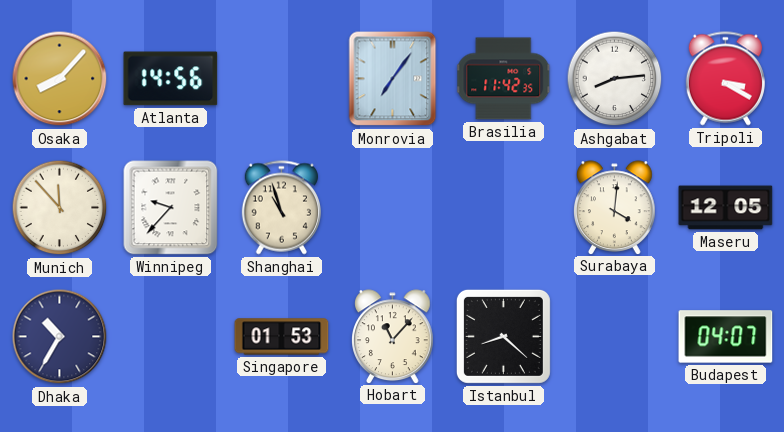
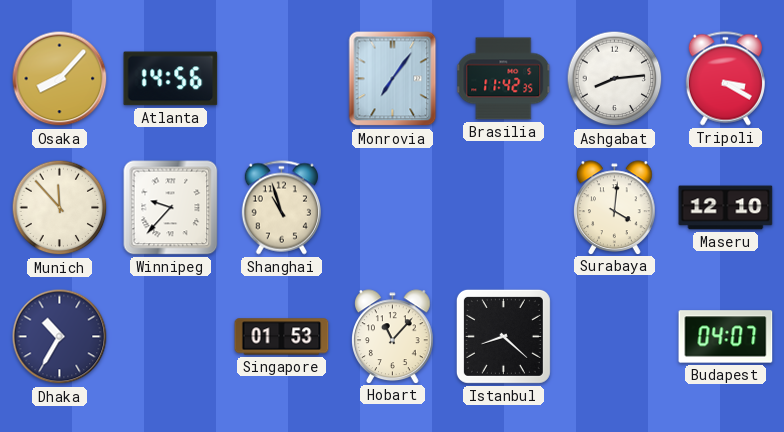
Maseru: 12:05 -> 12:10 (726, 208)
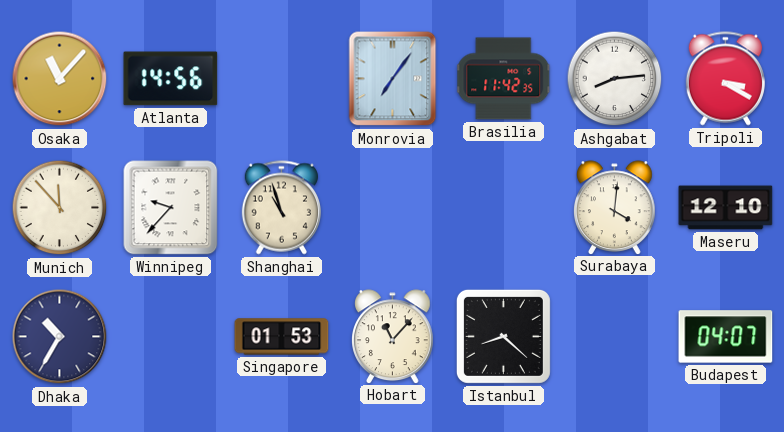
Osaka: 8:07 -> 11:07 (60, 79)
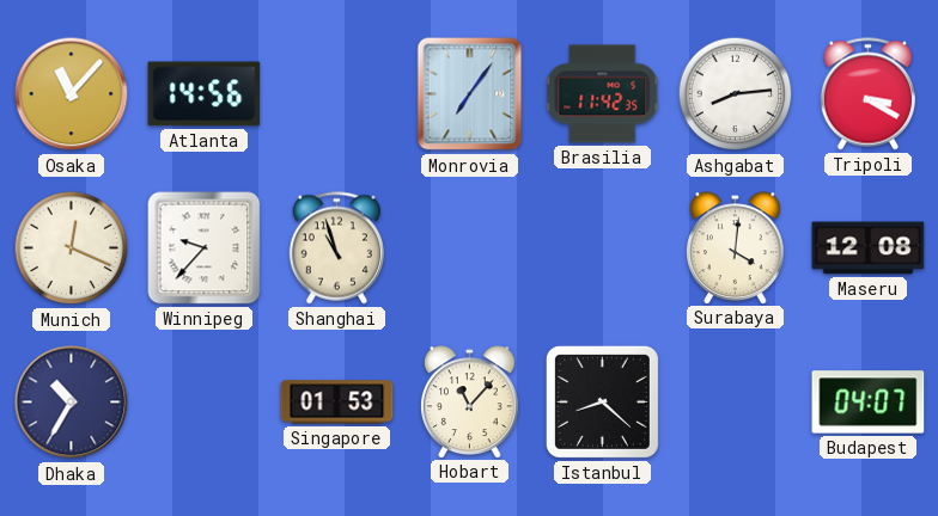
Munich: 11:53 -> 12:19 (72, 248)
Maseru: 12:10 -> 12:08 (869, 248)
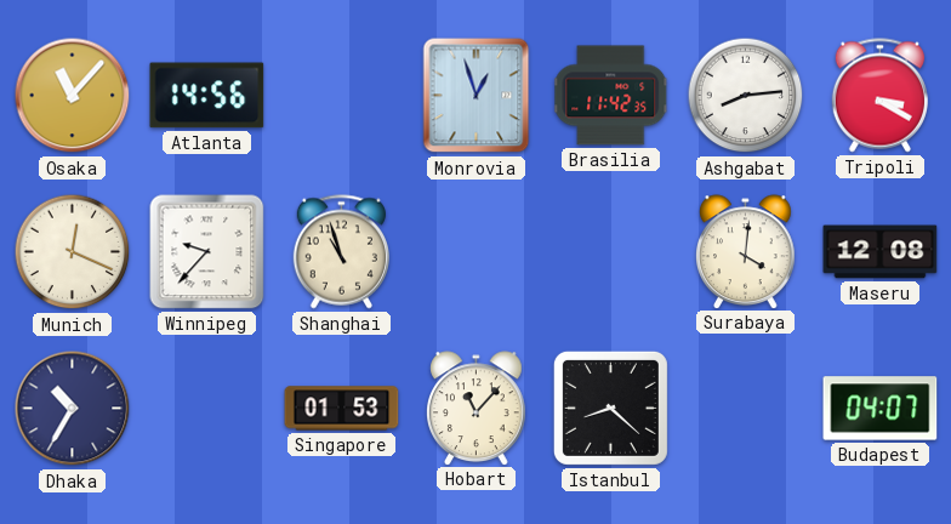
Monrovia: 7:06 -> 12:57 (477, 96)
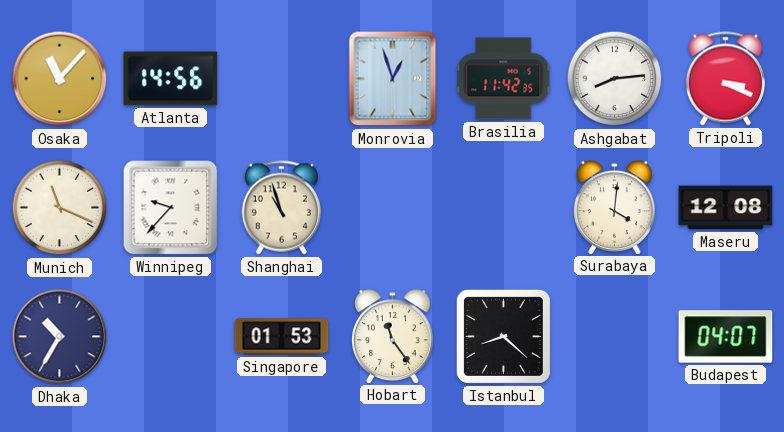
Tripoli: 3:20 -> 3:19 (725, 79)
Munich: 12:19 -> 11:19 (60, 208)
Hobart: 11:07 -> 11:24 (393, 336)
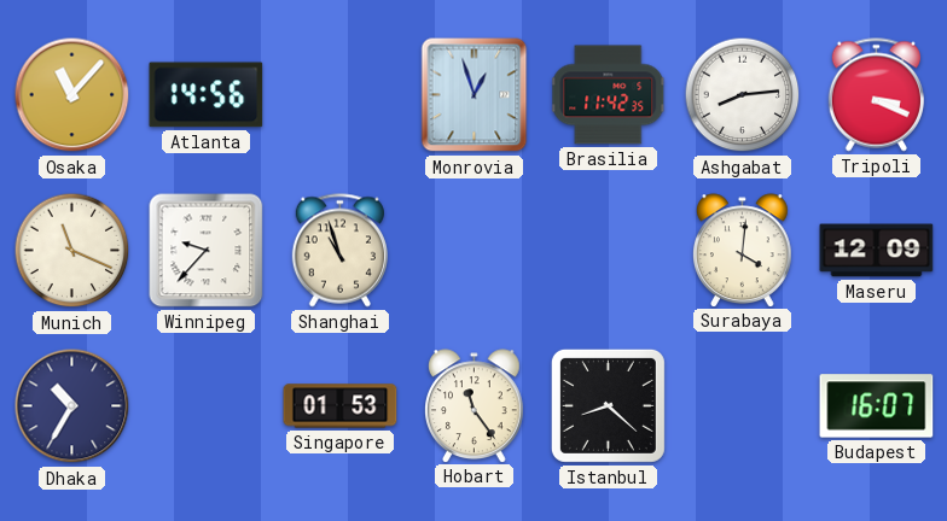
Maseru: 12:08 -> 12:09 (877, 251)
Budapest: 04:07 -> 16:07 (877, 406)
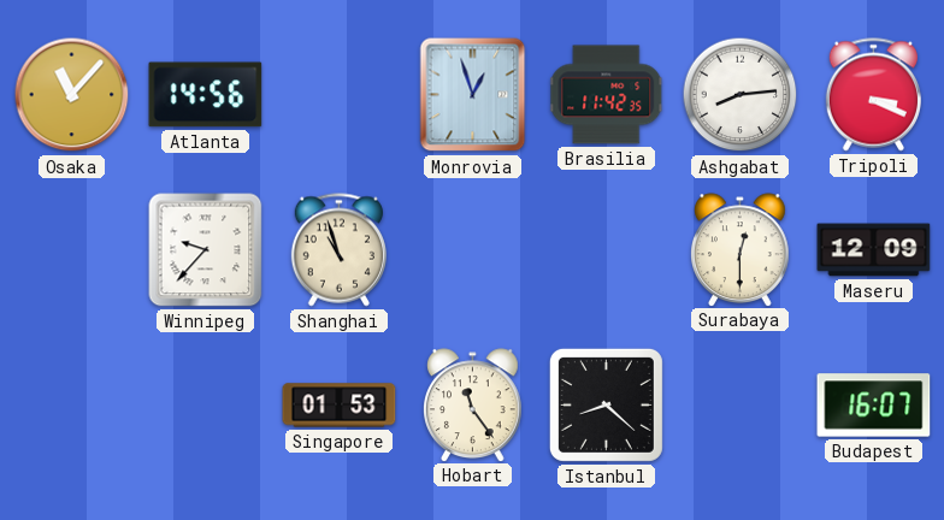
Munich: 11:19 -> none (72, 251)
Surabaya: 4:01 -> 12:30 (741, 249)
Dhaka: 10:35 -> none (72, 406)
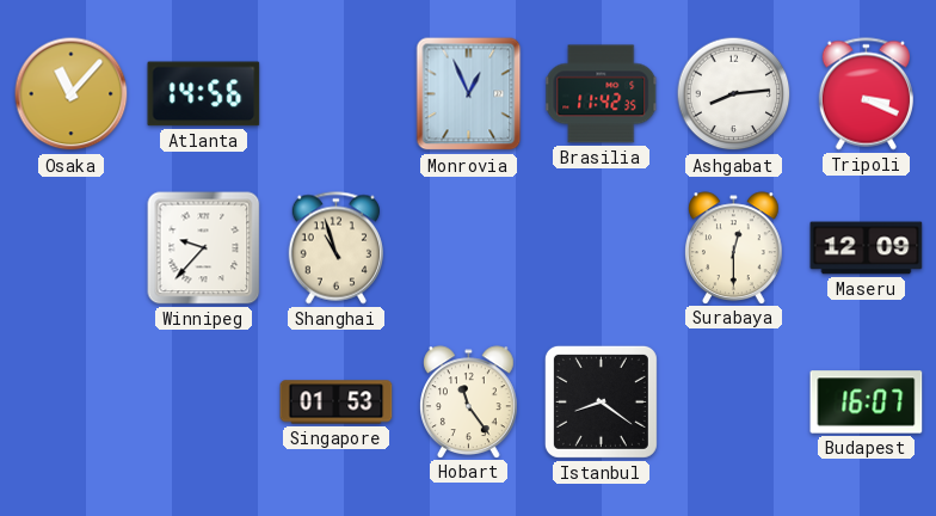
Monrovia: 12:57 -> 12:56 (469, 94)
Istanbul: 8:22 -> 8:21 (601, 401)
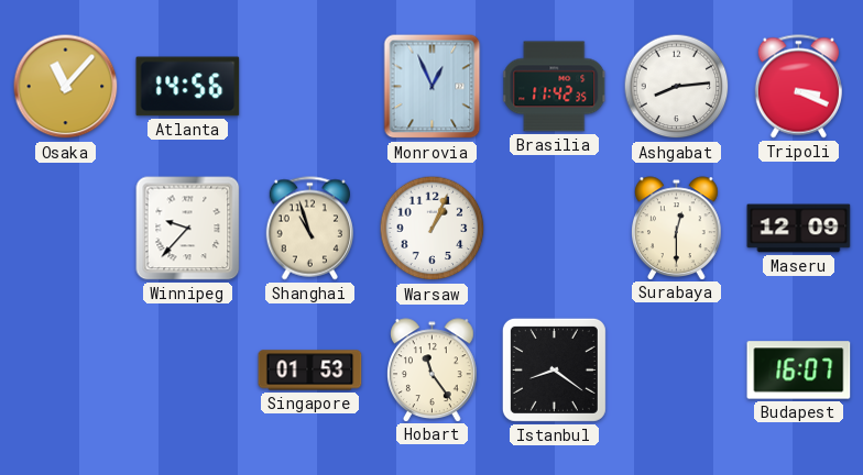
Warsaw: none -> 1:04 (433, 229)
